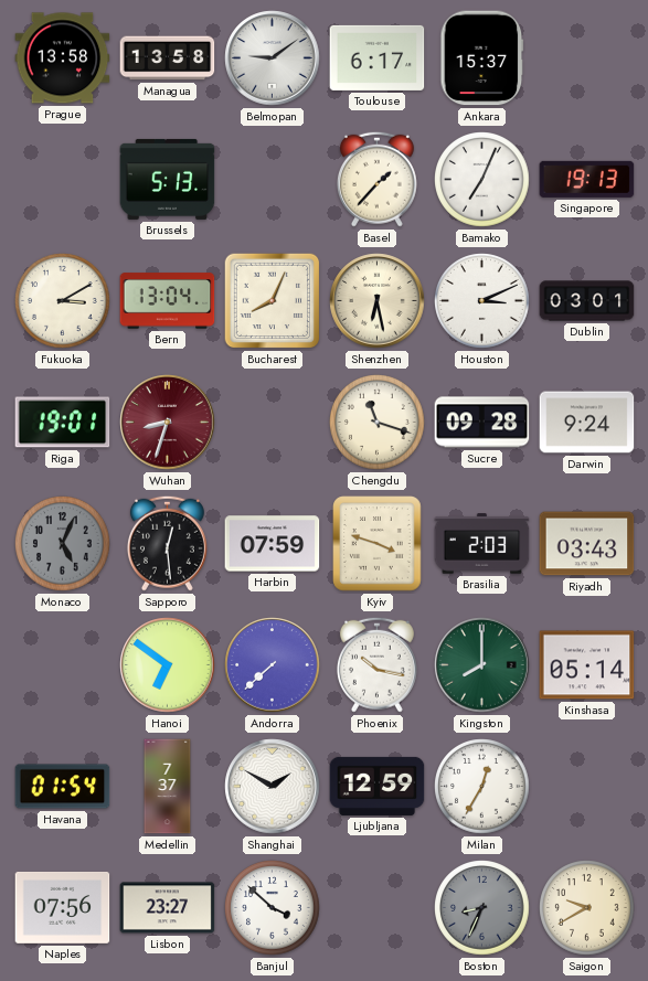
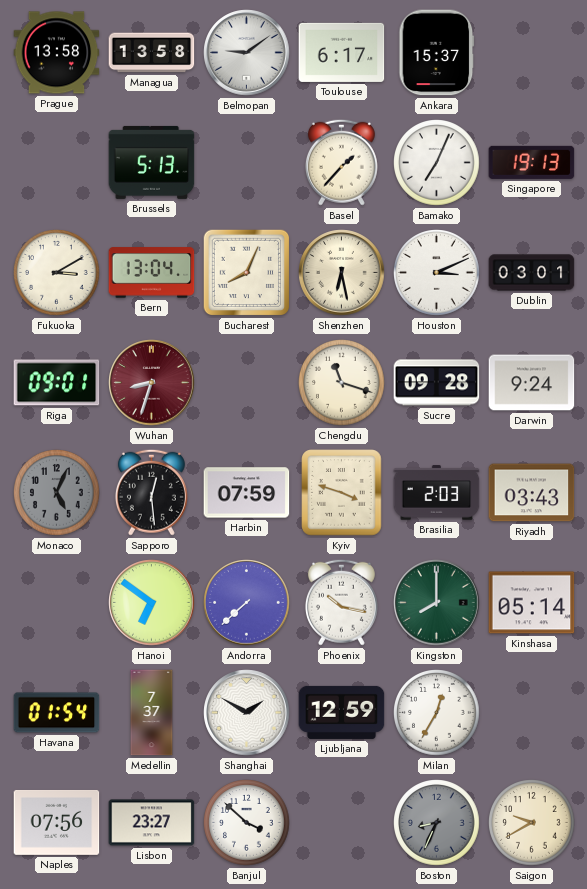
Riga: 19:01 -> 09:01 (57, 383)
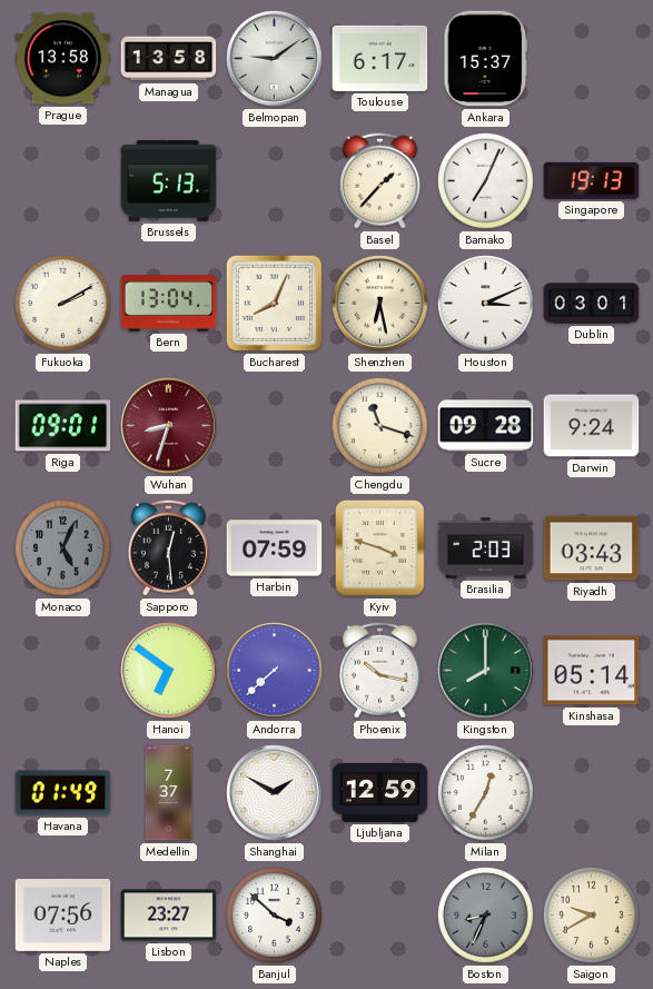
Fukuoka: 3:10 -> 2:10 (63, 304)
Havana: 01:54 -> 01:49 (63, 793)
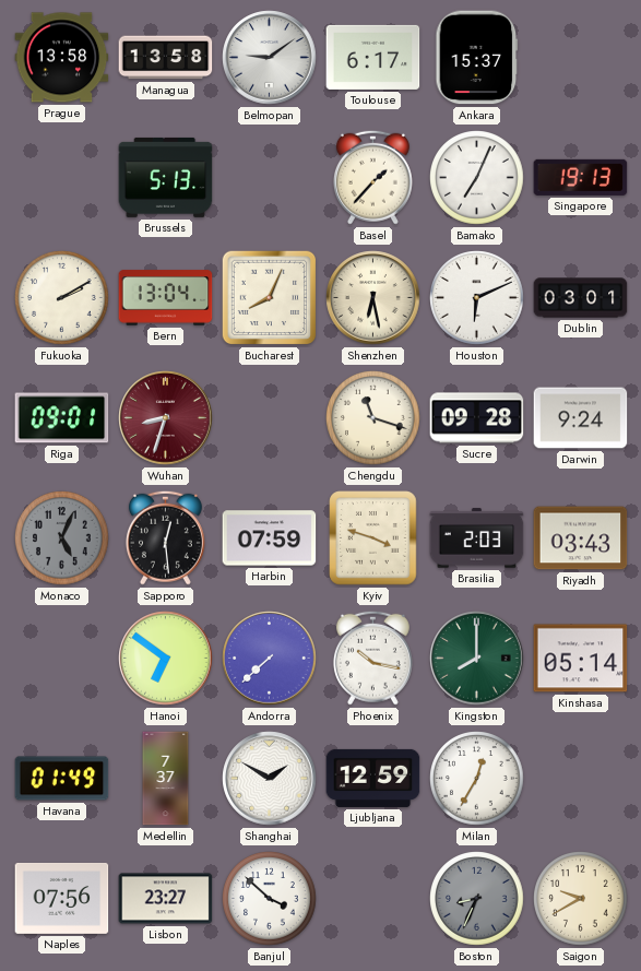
Houston: 3:11 -> 6:11 (477, 298)
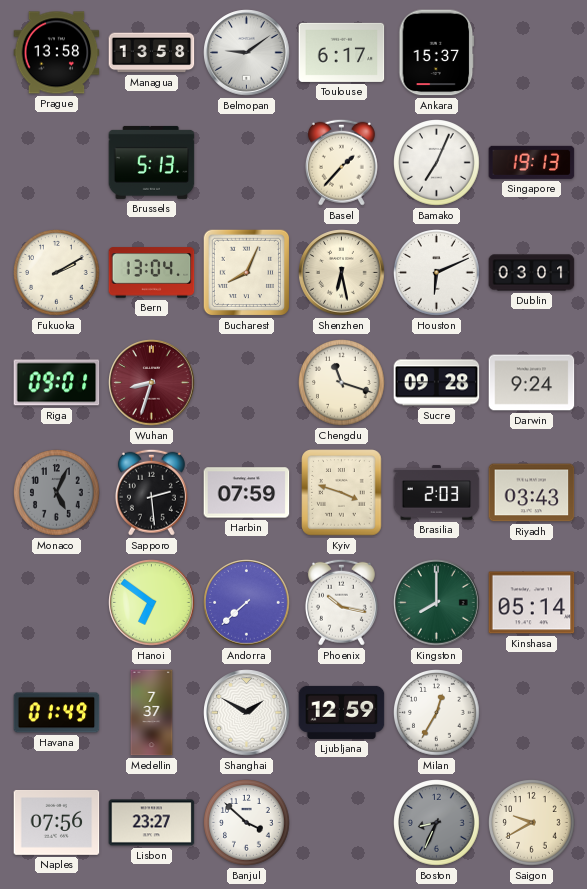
Sapporo: 12:29 -> 2:29 (151, 492)
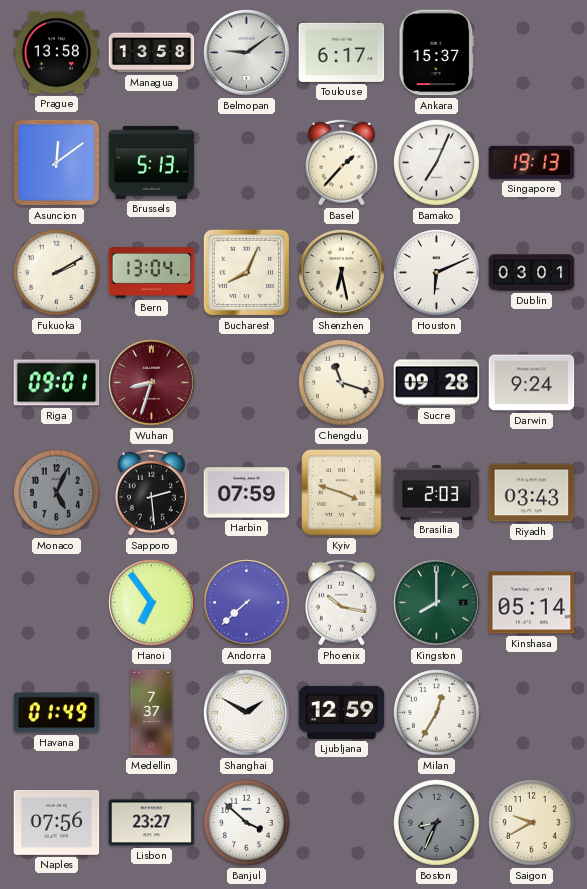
Asuncion: none -> 12:09 (57, 163)
Hanoi: 6:51 -> 6:54 (152, 603)
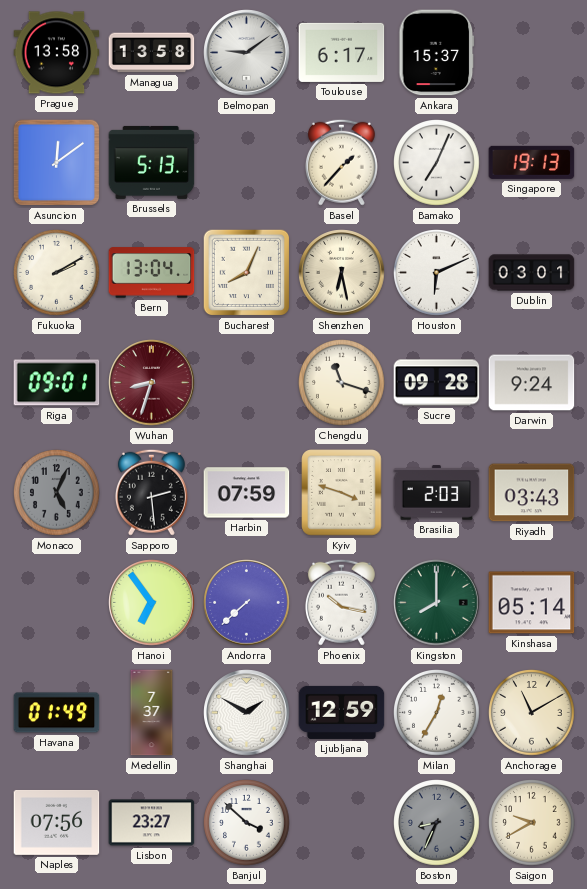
Anchorage: none -> 11:10 (532, 713)
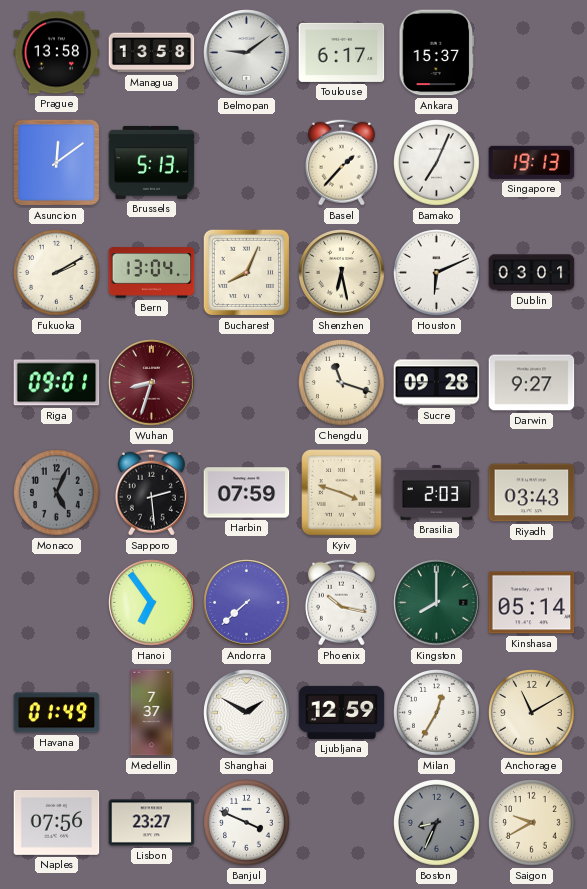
Darwin: 9:24 -> 9:27 (532, 383)
Banjul: 3:52 -> 3:49 (247, 823)
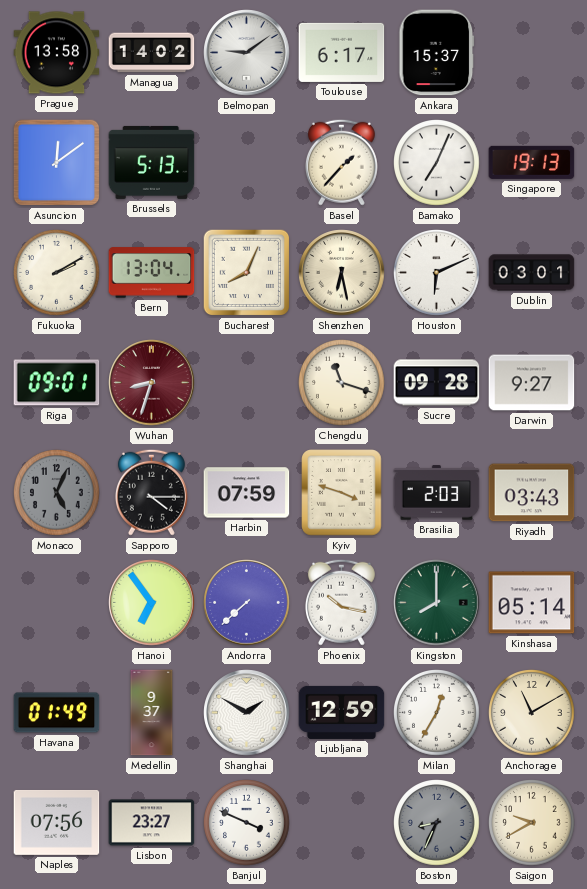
Managua: 13:58 -> 14:02 (152, 53)
Sapporo: 2:29 -> 4:15 (151, 492)
Medellin: 7:37 -> 9:37 (152, 713)
